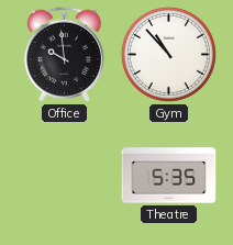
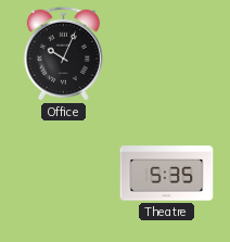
Office: 9:59 -> 10:04 (63, 53)
Gym: 10:53 -> none (168, 54)
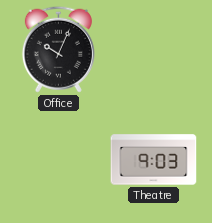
Theatre: 5:35 -> 9:03 (154, 160)
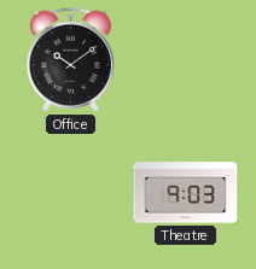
Office: 10:04 -> 10:09 (70, 59)
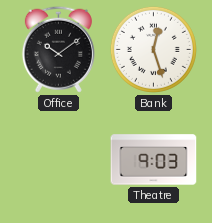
Bank: none -> 12:27 (153, 49)
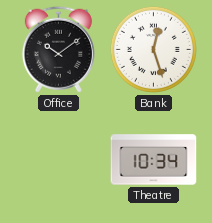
Theatre: 9:03 -> 10:34 (154, 160)
